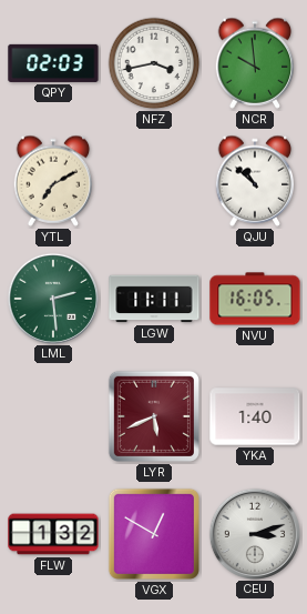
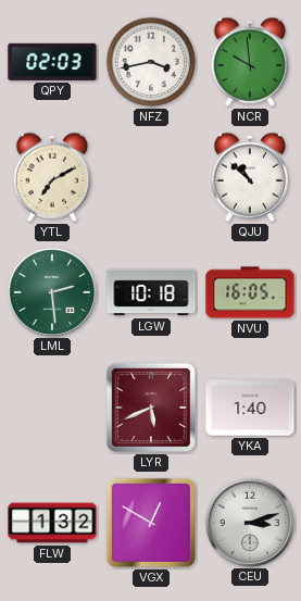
LGW: 11:11 -> 10:18 (151, 292)
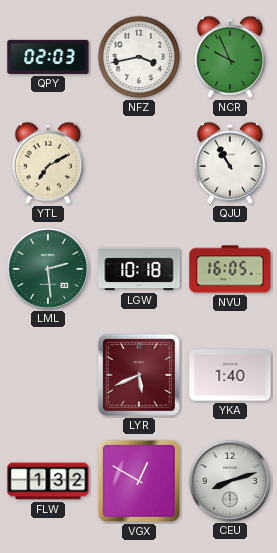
NCR: 9:59 -> 9:56 (230, 57)
QJU: 10:52 -> 10:55 (230, 163)
CEU: 3:12 -> 8:12 (229, 480)
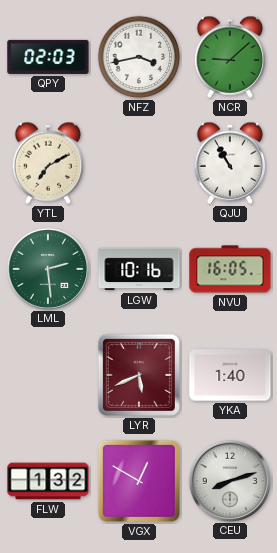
NCR: 9:56 -> 9:08 (230, 57)
LGW: 10:18 -> 10:16 (139, 269)
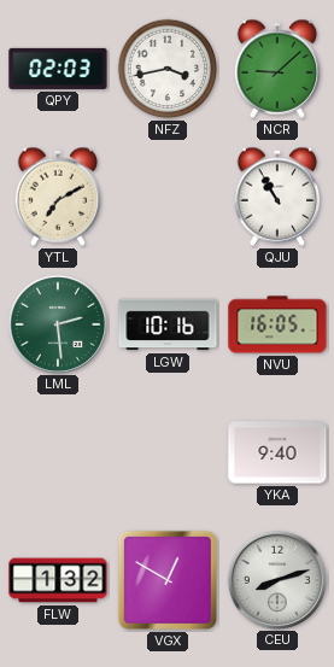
LYR: 5:41 -> none (139, 375)
YKA: 1:40 -> 9:40 (277, 452)
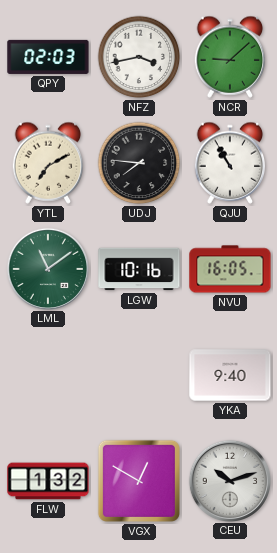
UDJ: none -> 7:46 (139, 163)
LML: 2:29 -> 11:09 (47, 268)
CEU: 8:12 -> 10:12 (229, 480)
